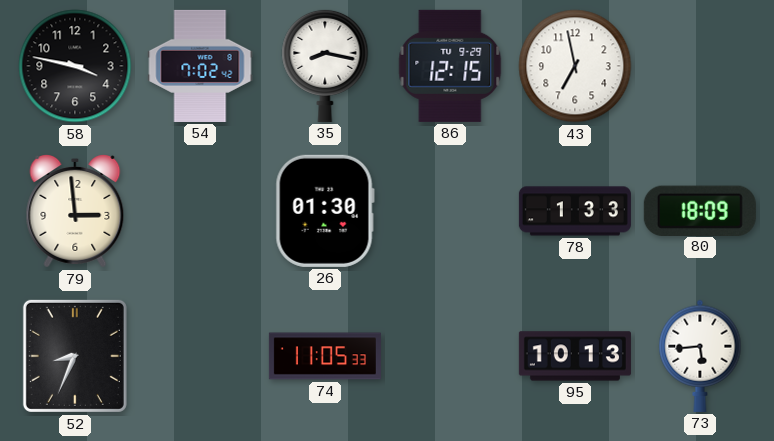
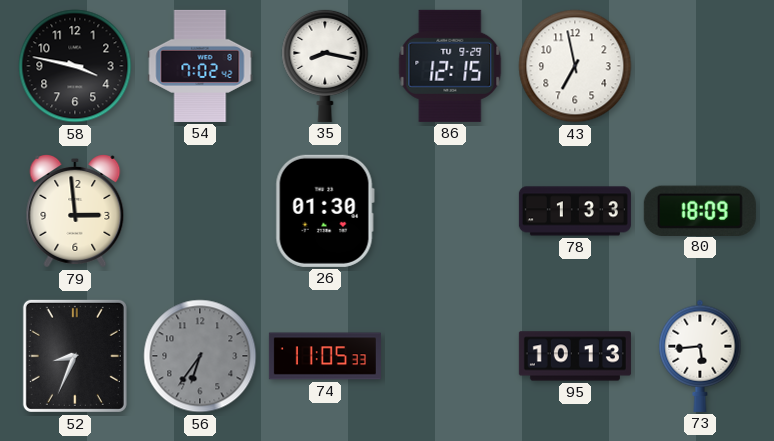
56: none -> 6:36 (200, 356)
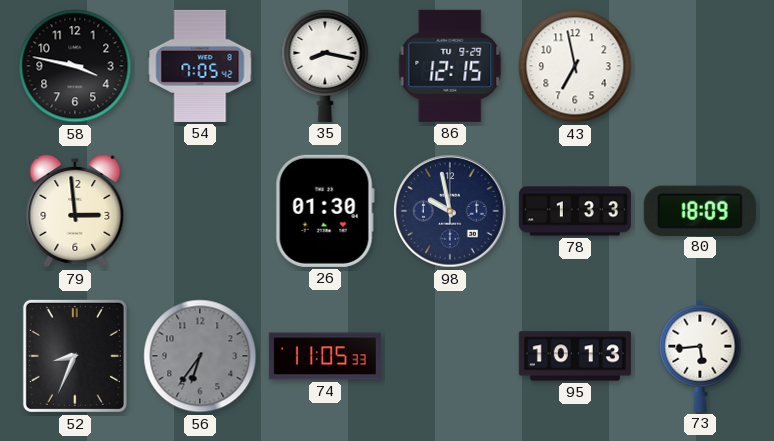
54: 7:02 -> 7:05 (200, 66)
98: none -> 9:58 (450, 211)
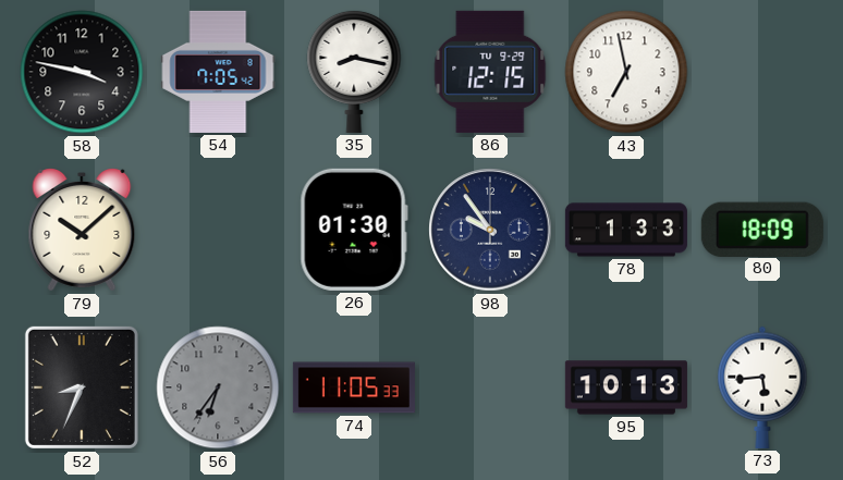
79: 2:59 -> 10:08 (82, 231)
98: 9:58 -> 9:54 (490, 230)
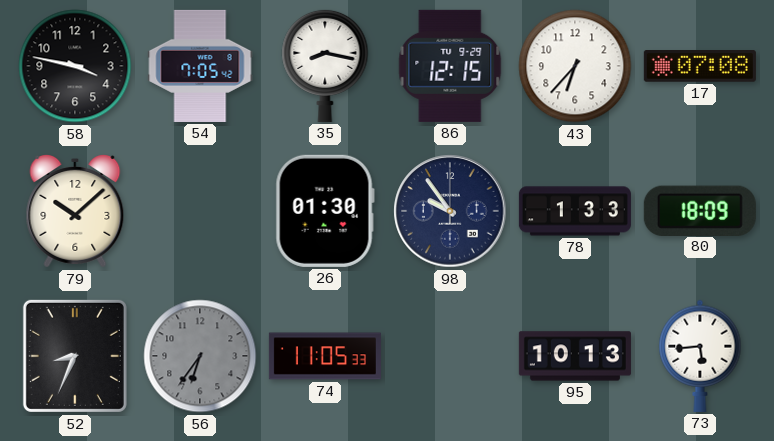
43: 6:58 -> 6:37 (575, 66)
17: none -> 07:08 (700, 67)
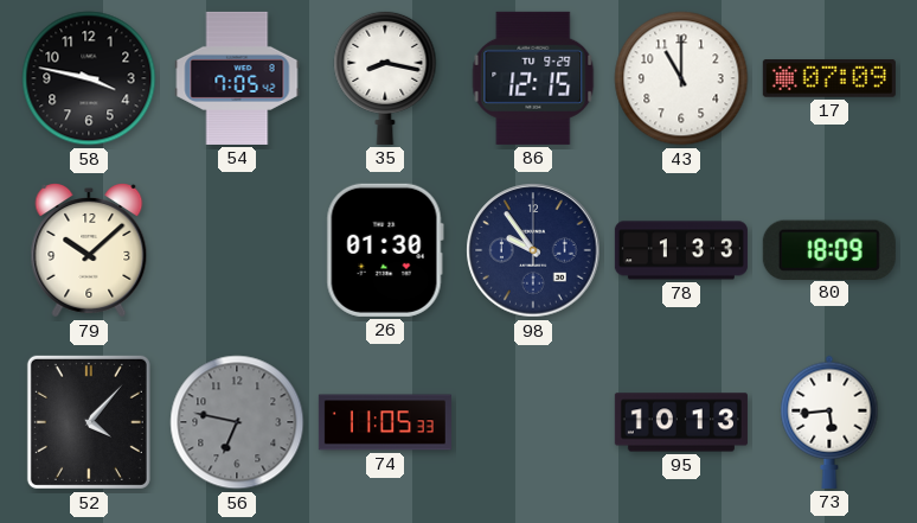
43: 6:37 -> 11:00 (681, 78)
17: 07:08 -> 07:09 (829, 79)
52: 8:34 -> 4:07 (89, 422)
56: 6:36 -> 6:47 (237, 422)
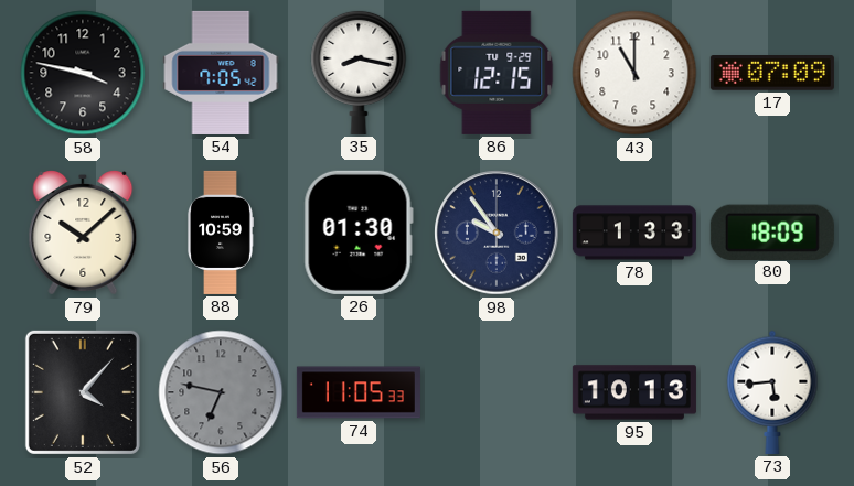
88: none -> 10:59 (221, 233)
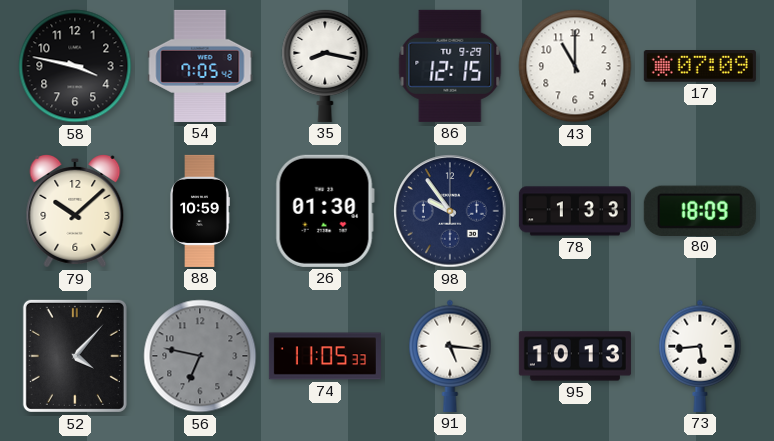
91: none -> 5:16 (450, 356)
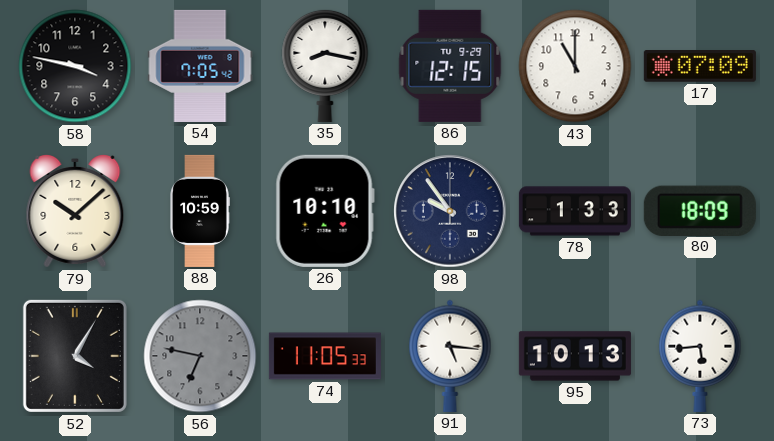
26: 01:30 -> 10:10 (325, 211)
52: 4:07 -> 4:05 (75, 356)
